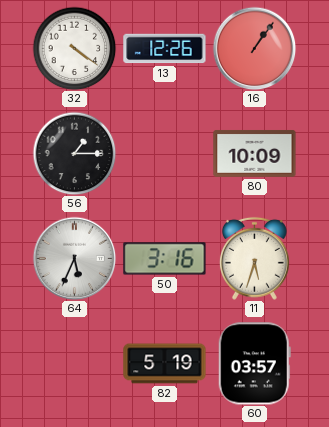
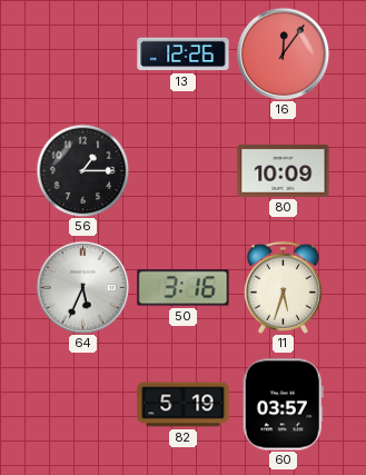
32: 4:21 -> none (74, 48)
16: 1:06 -> 12:06 (283, 53)
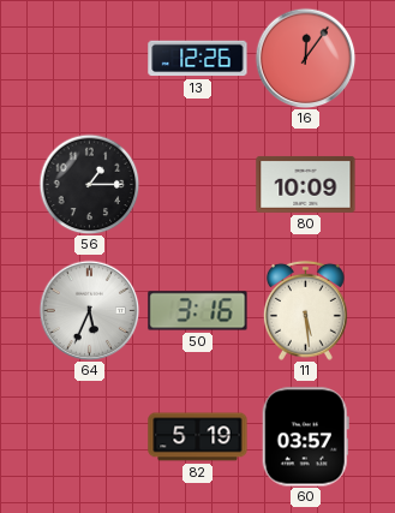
11: 5:33 -> 5:29 (305, 310)
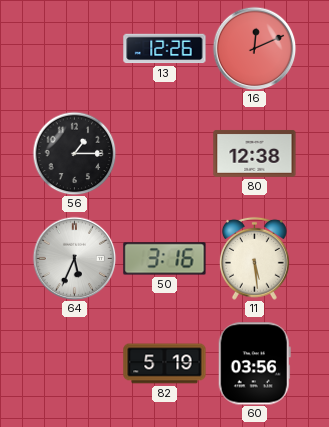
16: 12:06 -> 12:11 (254, 48)
80: 10:09 -> 12:38 (255, 153)
60: 03:57 -> 03:56 (254, 364)
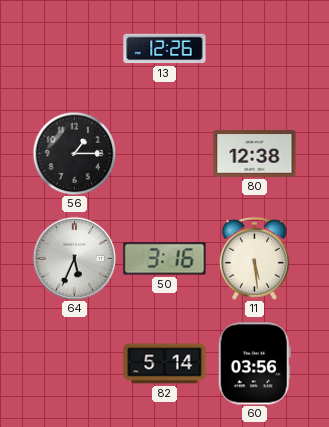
16: 12:11 -> none (254, 48)
82: 5:19 -> 5:14 (165, 364)
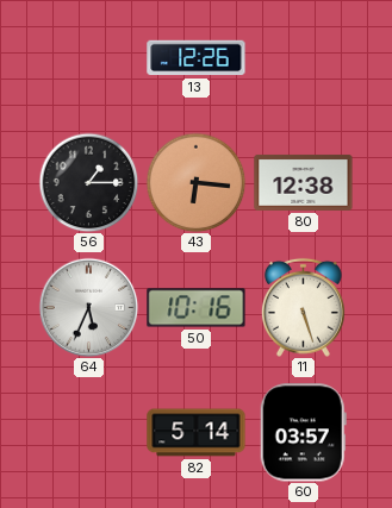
43: none -> 6:16 (195, 182)
50: 3:16 -> 10:16 (197, 308)
11: 5:29 -> 5:27 (303, 307)
60: 03:56 -> 03:57 (303, 433)
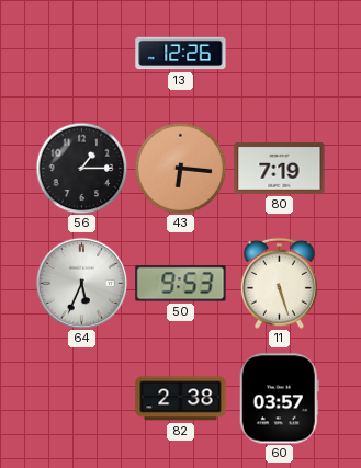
80: 12:38 -> 7:19 (280, 168)
50: 10:16 -> 9:53 (181, 284)
82: 5:14 -> 2:38 (181, 399)
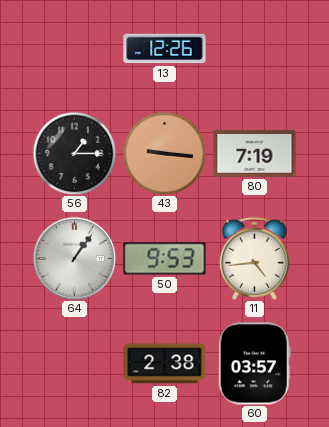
43: 6:16 -> 9:16 (164, 153)
64: 5:34 -> 1:06 (74, 258)
11: 5:27 -> 4:44 (254, 258)
